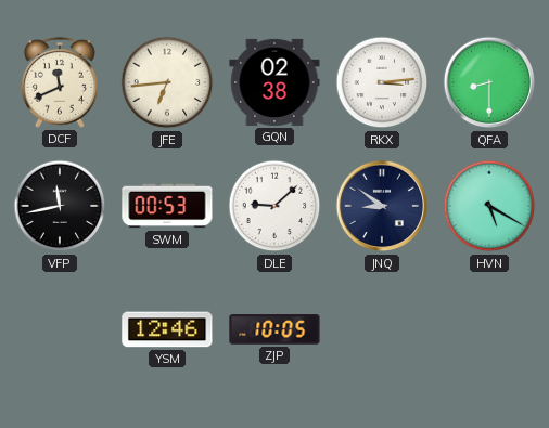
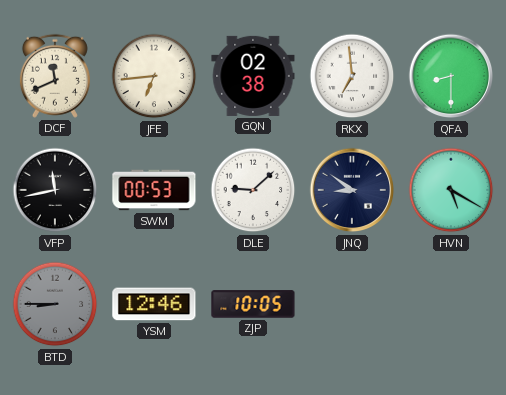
RKX: 3:14 -> 6:59 (352, 76)
BTD: none -> 8:45 (55, 304)
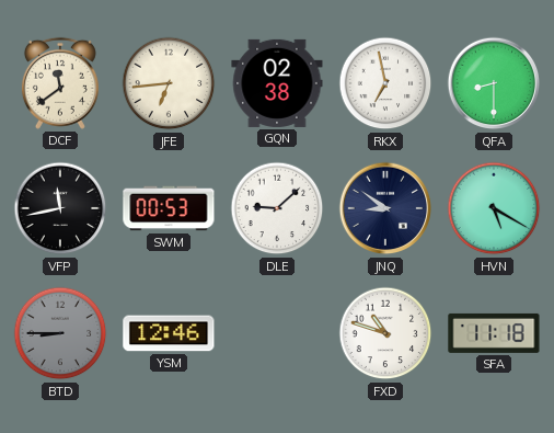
DCF: 11:41 -> 11:39 (60, 83)
RKX: 6:59 -> 6:58 (385, 83)
ZJP: 10:05 -> none (253, 304)
FXD: none -> 10:48 (385, 333)
SFA: none -> 11:18 (494, 333)
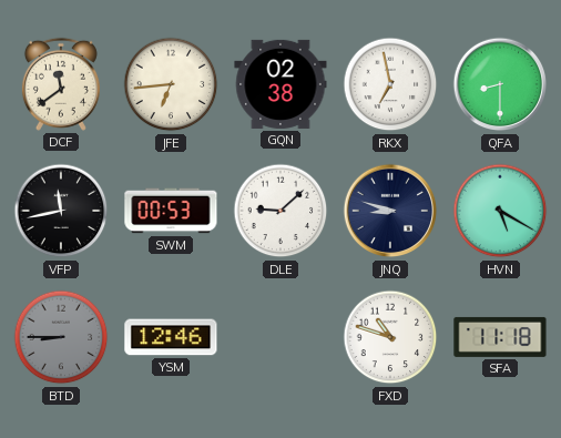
JNQ: 8:51 -> 8:48 (390, 211)
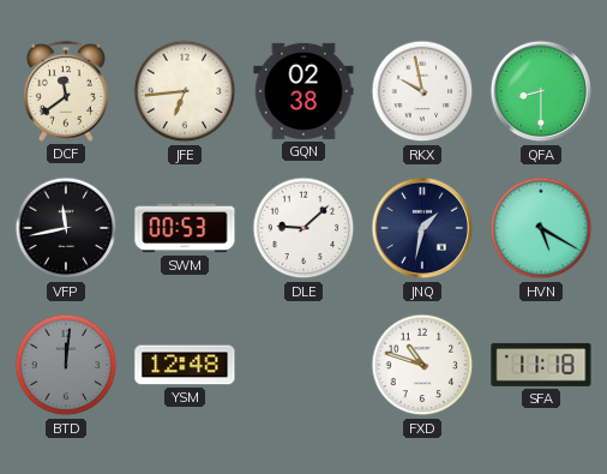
RKX: 6:58 -> 9:58 (422, 91)
JNQ: 8:48 -> 1:32 (422, 228)
BTD: 8:45 -> 12:01 (66, 365)
YSM: 12:46 -> 12:48 (185, 365)
